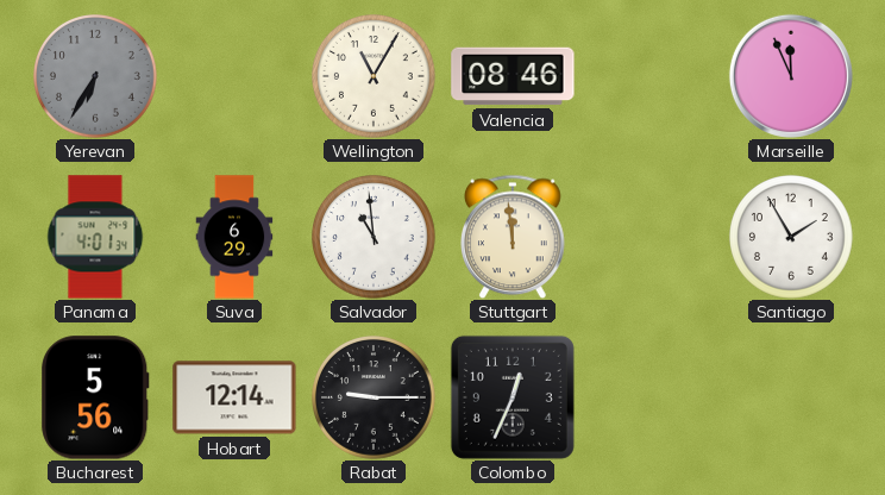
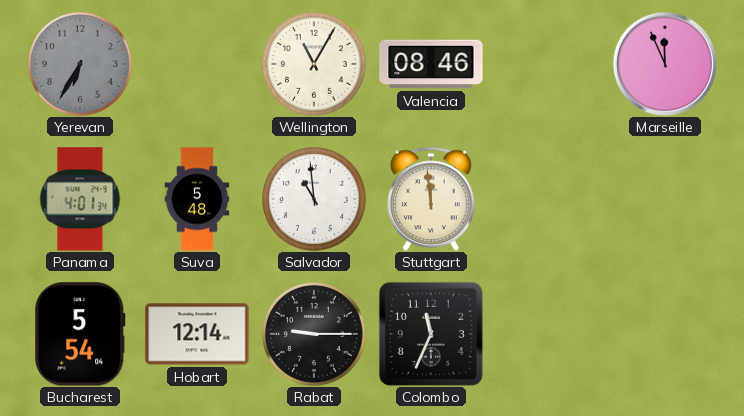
Suva: 6:29 -> 5:48 (197, 199)
Santiago: 1:55 -> none (792, 238)
Bucharest: 5:56 -> 5:54 (80, 334)
Colombo: 12:34 -> 11:34 (431, 334)
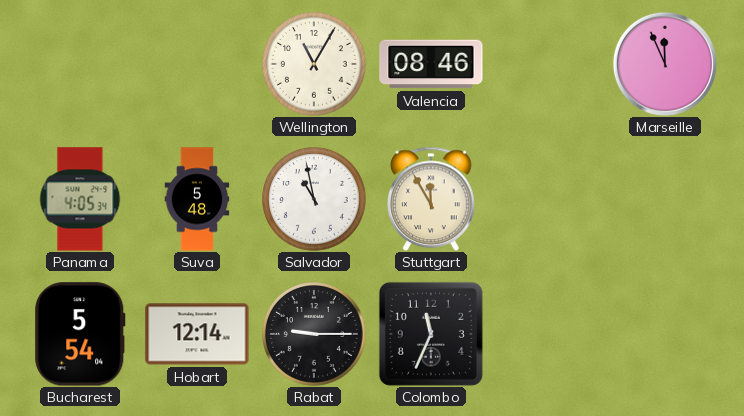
Yerevan: 6:35 -> none (81, 65)
Panama: 4:01 -> 4:05 (80, 199)
Salvador: 10:59 -> 10:58 (315, 200)
Stuttgart: 11:59 -> 11:55 (432, 199)
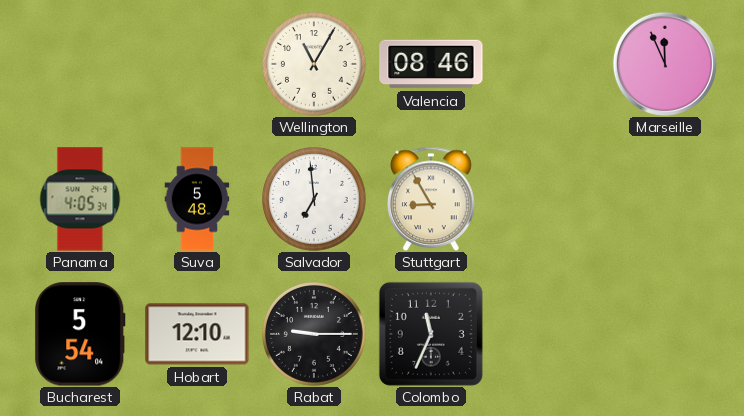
Salvador: 10:58 -> 6:59 (315, 200)
Stuttgart: 11:55 -> 8:55 (432, 199)
Hobart: 12:14 -> 12:10 (197, 334)
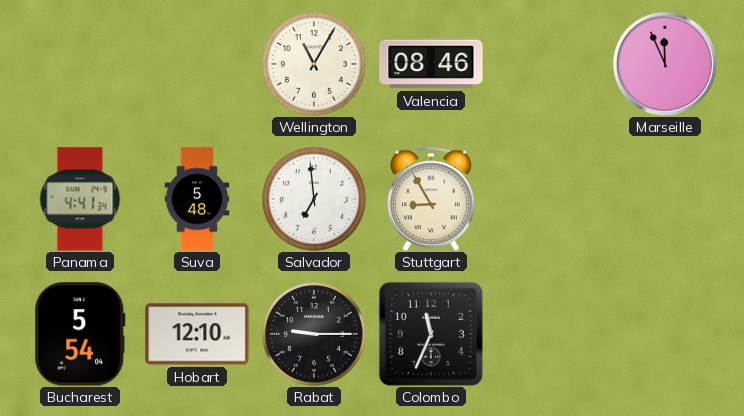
Panama: 4:05 -> 4:41 (80, 199)
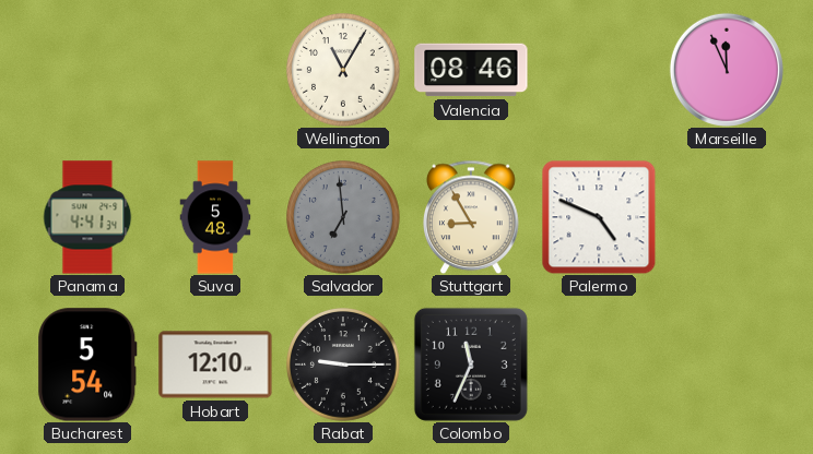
Salvador dial: white -> grey (344, 218)
Palermo: none -> 4:49 (599, 217)
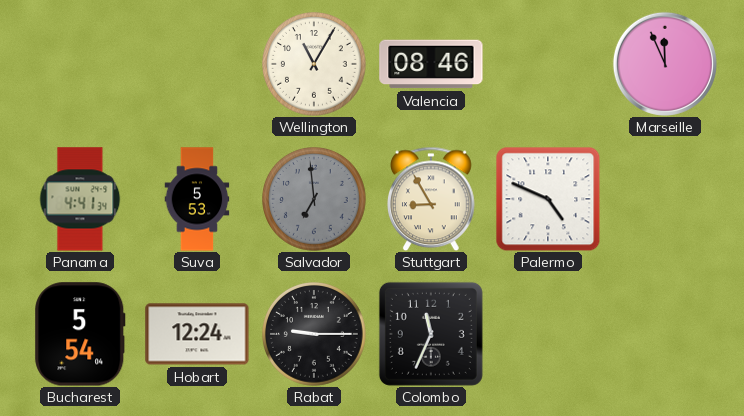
Suva: 5:48 -> 5:53 (197, 199)
Hobart: 12:10 -> 12:24 (197, 334)
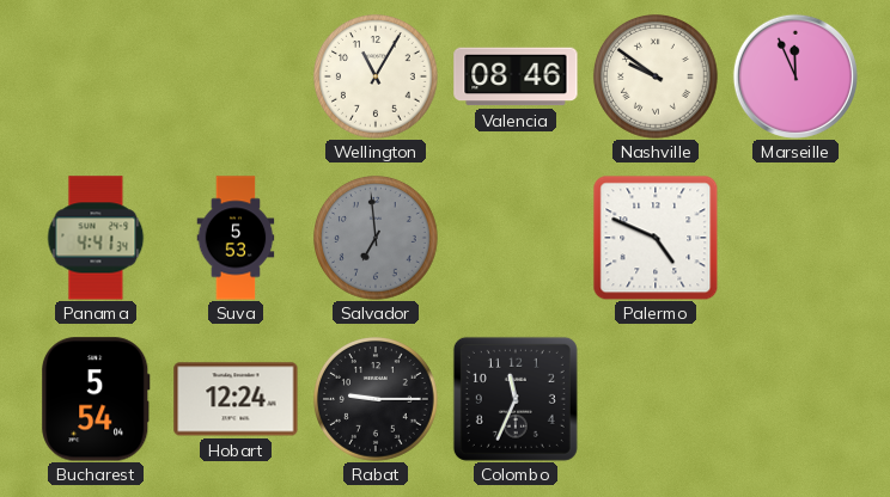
Nashville: none -> 9:51 (657, 78)
Stuttgart: 8:55 -> none (432, 199)
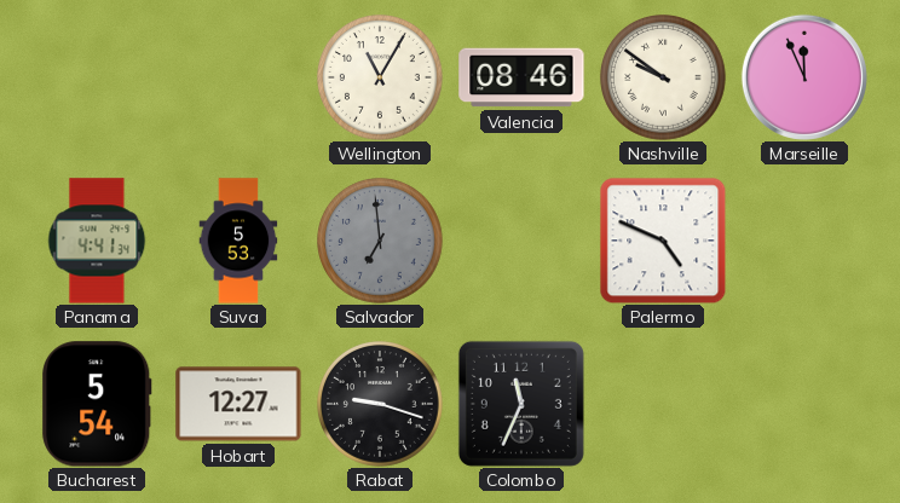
Hobart: 12:24 -> 12:27 (238, 404)
Rabat: 9:15 -> 9:18 (381, 405)
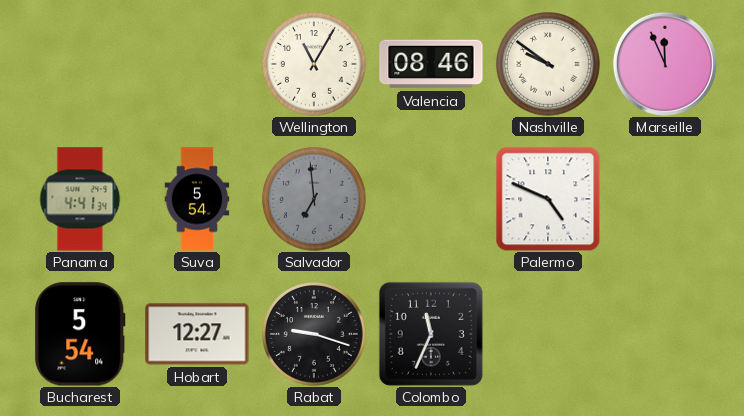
Suva: 5:53 -> 5:54 (197, 199)
